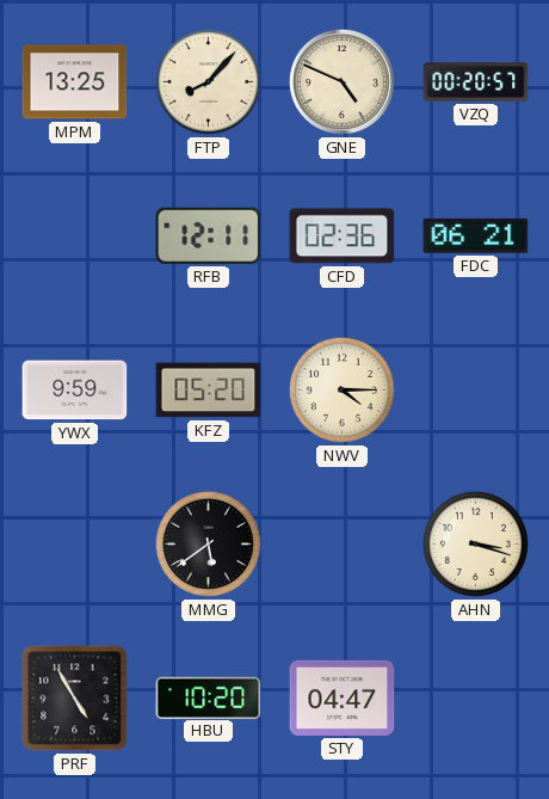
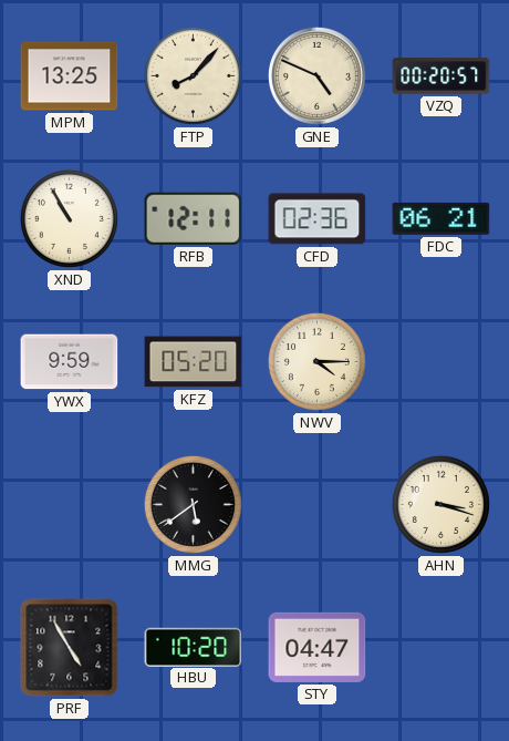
XND: none -> 10:55 (69, 218)
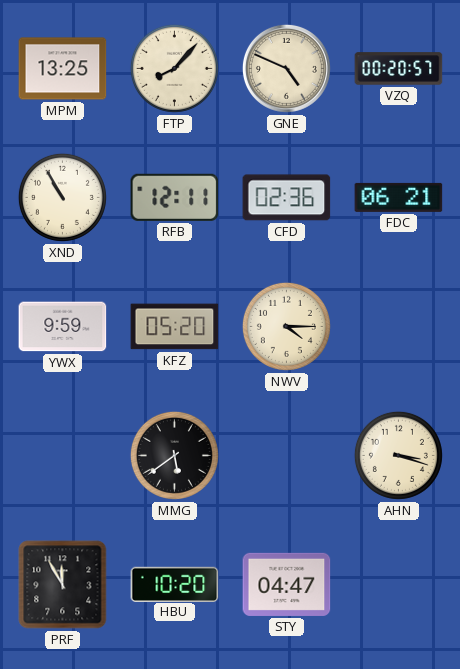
PRF: 4:55 -> 11:55 (63, 585)
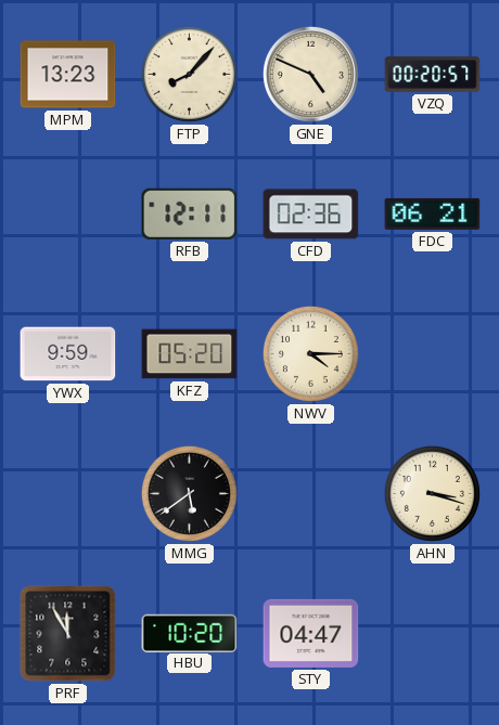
MPM: 13:25 -> 13:23 (68, 75)
XND: 10:55 -> none (62, 197)
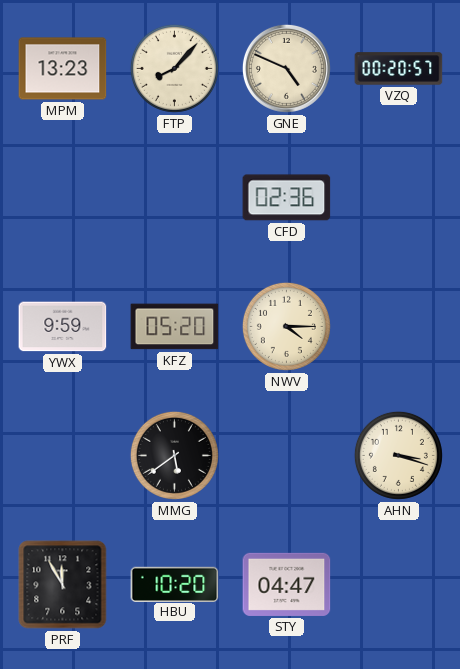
RFB: 12:11 -> none (190, 213)
FDC: 06:21 -> none (433, 213)
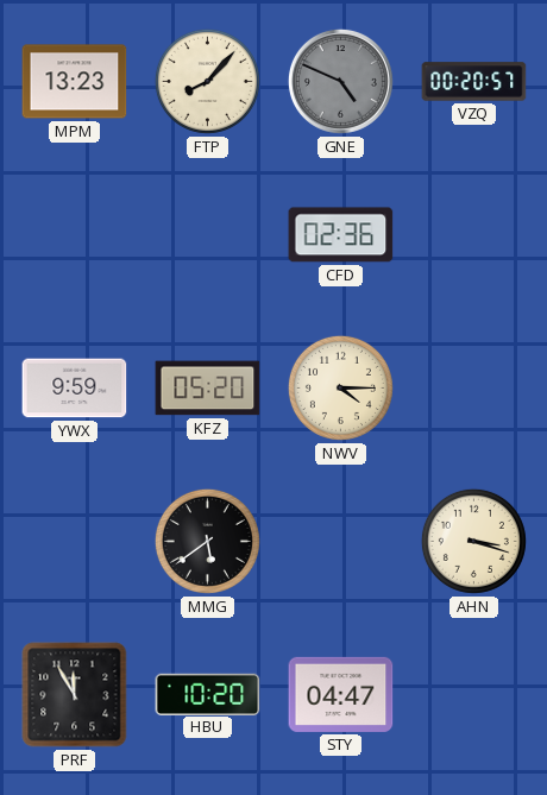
GNE dial: cream -> grey (340, 81)
